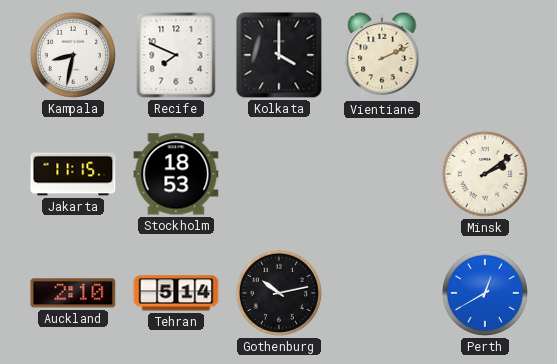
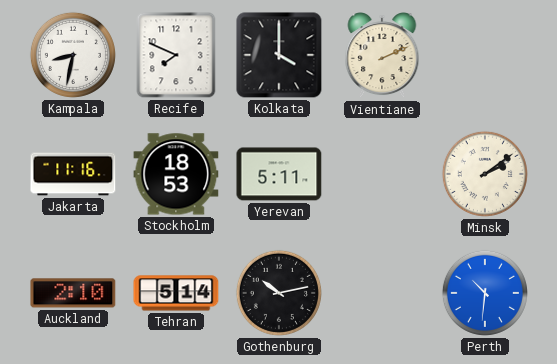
Jakarta: 11:15 -> 11:16 (73, 174)
Yerevan: none -> 5:11 (279, 174)
Perth: 12:40 -> 10:31 (485, 293)
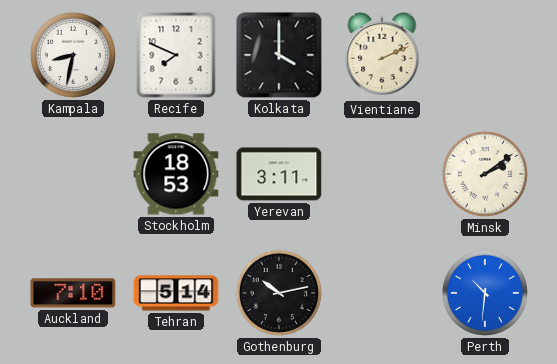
Jakarta: 11:16 -> none (73, 174)
Yerevan: 5:11 -> 3:11 (279, 174)
Auckland: 2:10 -> 7:10 (73, 293)
